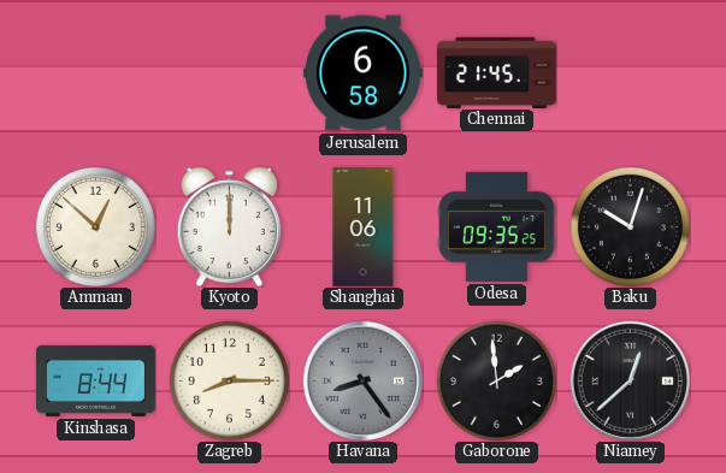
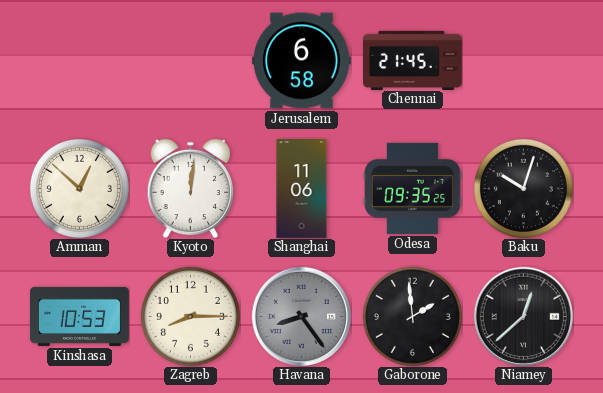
Kyoto: 12:00 -> 12:01 (191, 188)
Kinshasa: 8:44 -> 10:53 (80, 316)
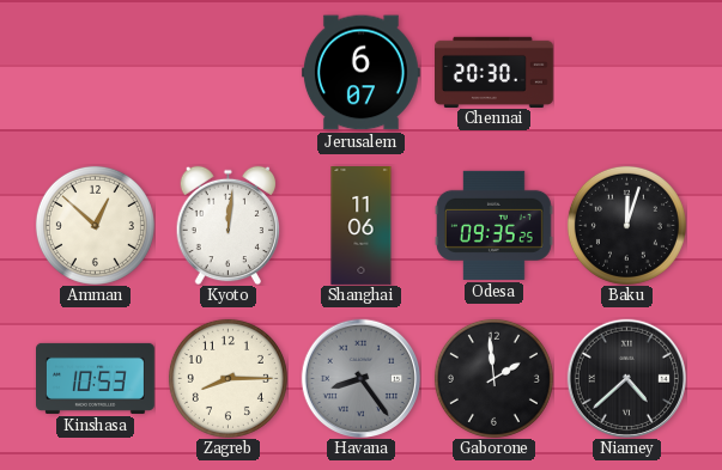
Jerusalem: 6:58 -> 6:07 (360, 73)
Chennai: 21:45 -> 20:30 (495, 72)
Baku: 10:03 -> 12:03 (626, 225)
Niamey: 12:38 -> 4:38 (626, 378)
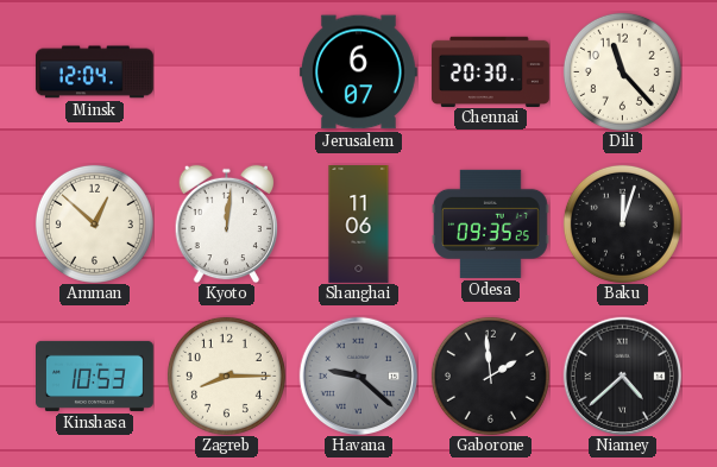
Minsk: none -> 12:04 (94, 72)
Dili: none -> 11:23 (622, 71)
Havana: 8:24 -> 9:22 (358, 376)
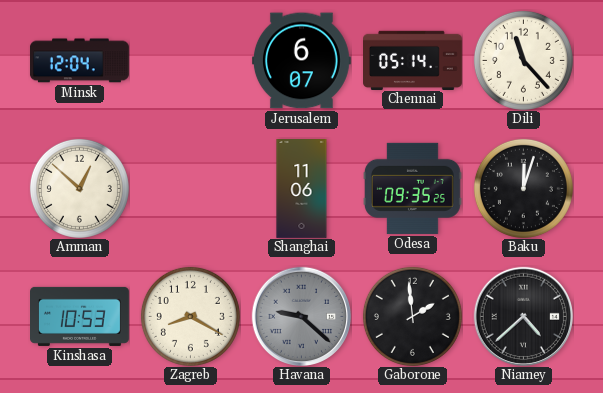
Chennai: 20:30 -> 05:14 (413, 60)
Kyoto: 12:01 -> none (227, 223)
Zagreb: 8:15 -> 8:20 (190, 316)
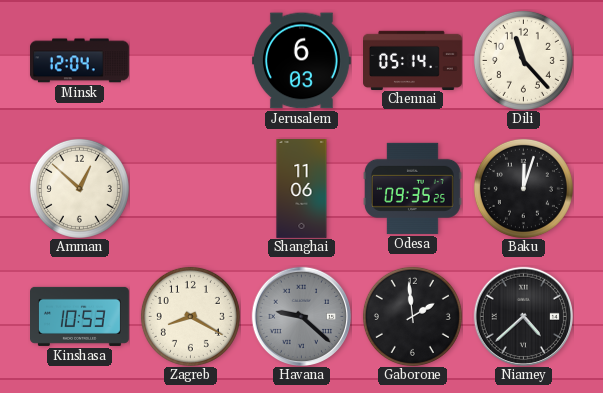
Jerusalem: 6:07 -> 6:03 (301, 61)
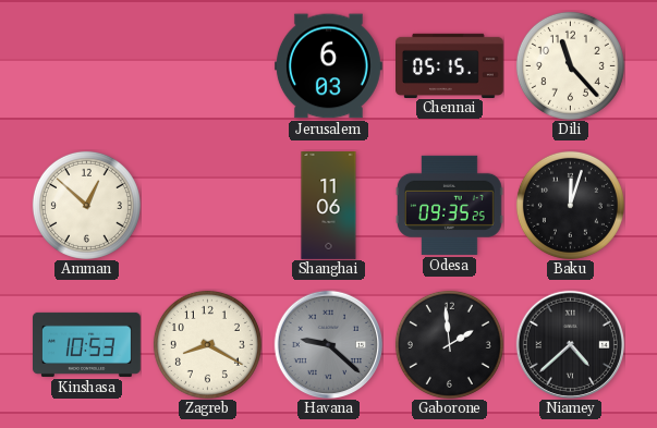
Minsk: 12:04 -> none (79, 61)
Chennai: 05:14 -> 05:15 (450, 65)
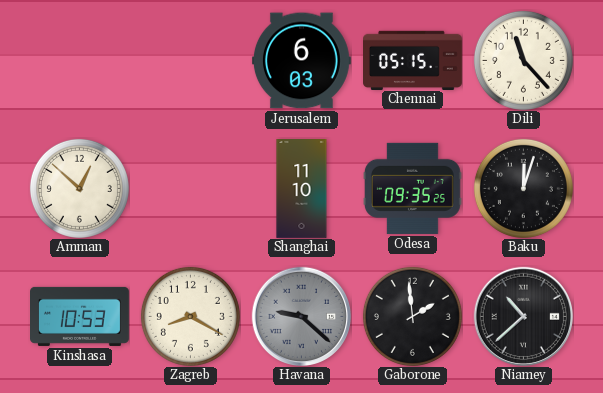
Shanghai: 11:06 -> 11:10 (302, 189)
Niamey: 4:38 -> 10:38 (523, 316)
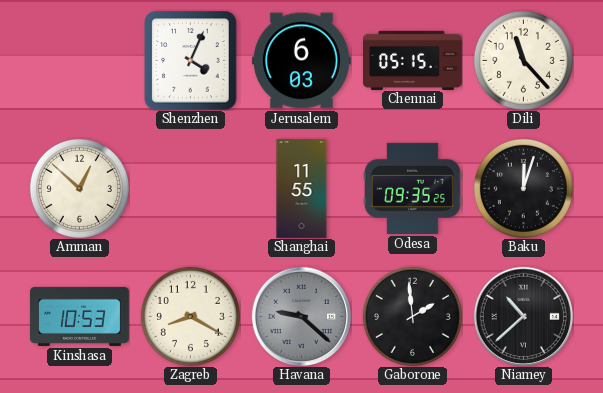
Shenzhen: none -> 4:04 (191, 60)
Shanghai: 11:10 -> 11:55 (302, 189)
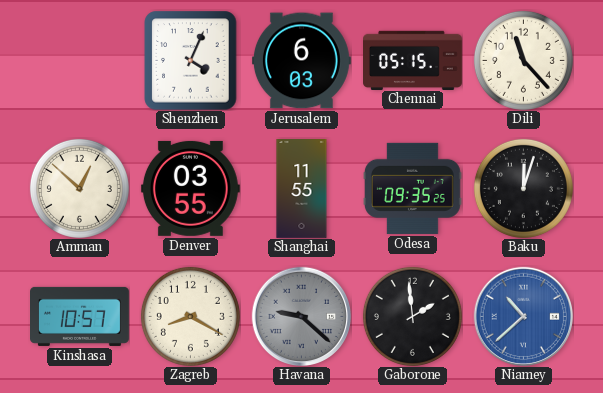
Denver: none -> 03:55 (190, 188)
Kinshasa: 10:53 -> 10:57 (80, 316)
Niamey dial: black -> blue (523, 316)
